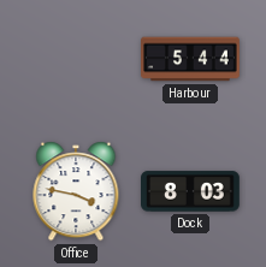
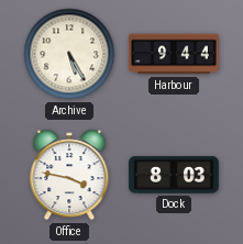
Archive: none -> 5:25 (69, 54)
Harbour: 5:44 -> 9:44 (174, 54)
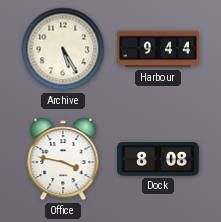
Dock: 8:03 -> 8:08 (159, 159)
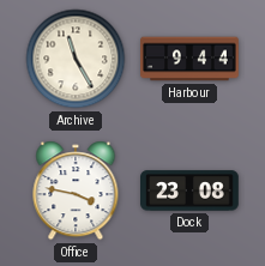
Archive: 5:25 -> 11:25 (76, 59)
Dock: 8:08 -> 23:08 (191, 191)
